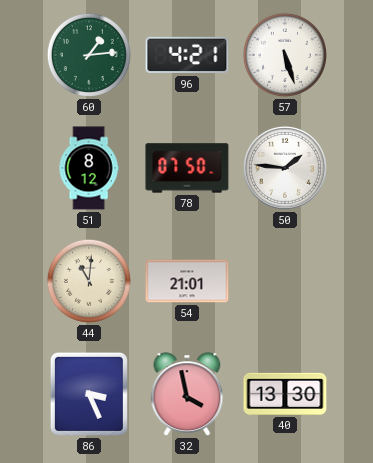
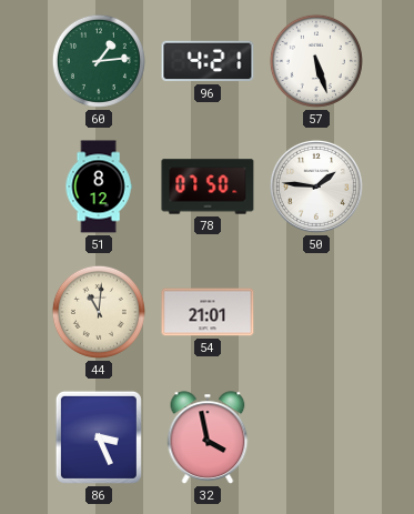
40: 13:30 -> none (285, 394)
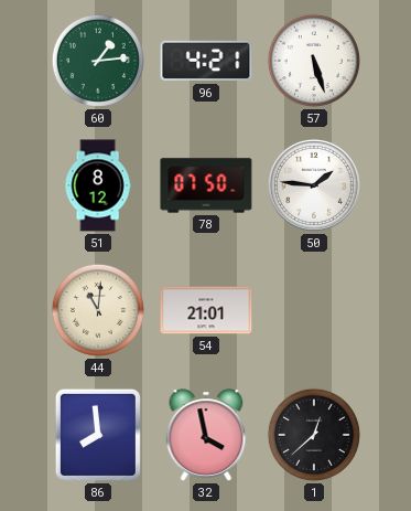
86: 3:26 -> 7:59 (98, 435)
1: none -> 12:38 (314, 435)
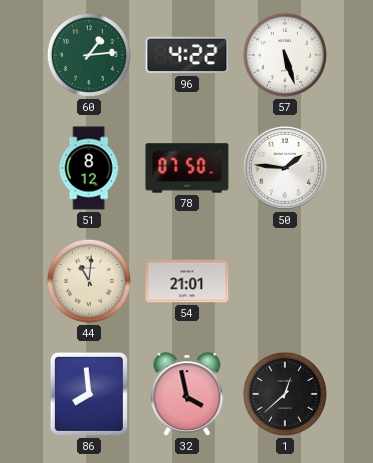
96: 4:21 -> 4:22 (187, 55)
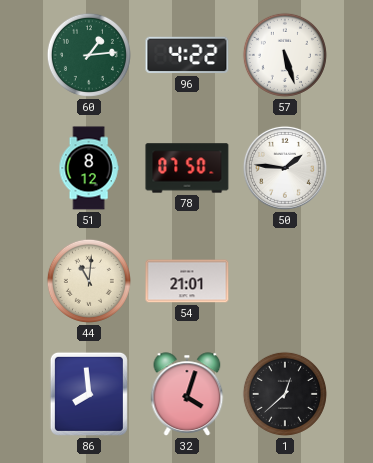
32: 3:58 -> 4:03 (187, 394)
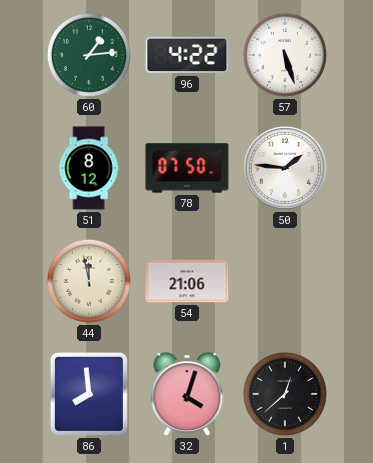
44: 11:01 -> 11:58 (89, 281)
54: 21:01 -> 21:06 (187, 281)
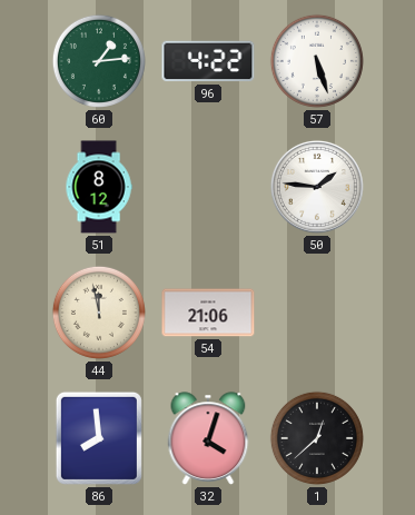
78: 07:50 -> none (187, 168)
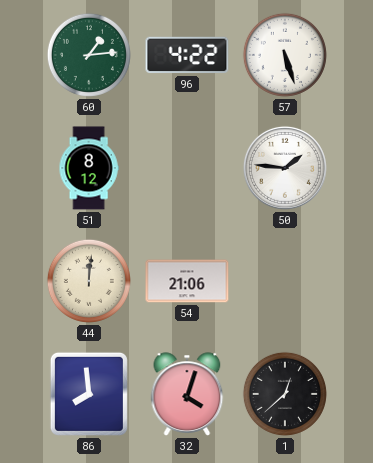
44: 11:58 -> 12:01 (89, 281)
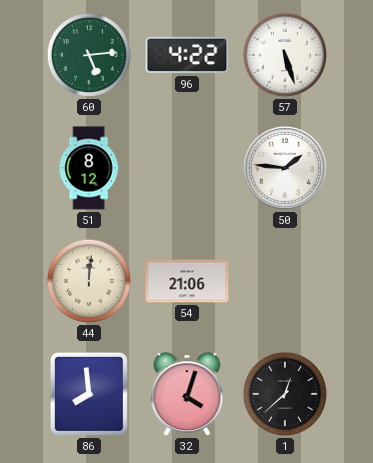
60: 1:14 -> 5:14 (89, 55)
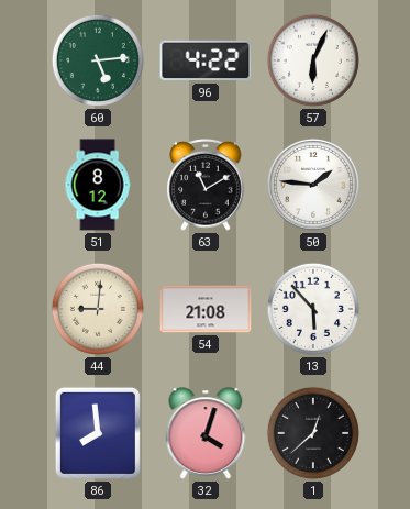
57: 5:27 -> 6:04 (313, 60)
63: none -> 11:10 (206, 186)
44: 12:01 -> 9:01 (98, 309)
54: 21:06 -> 21:08 (206, 309)
13: none -> 5:53 (313, 309)
